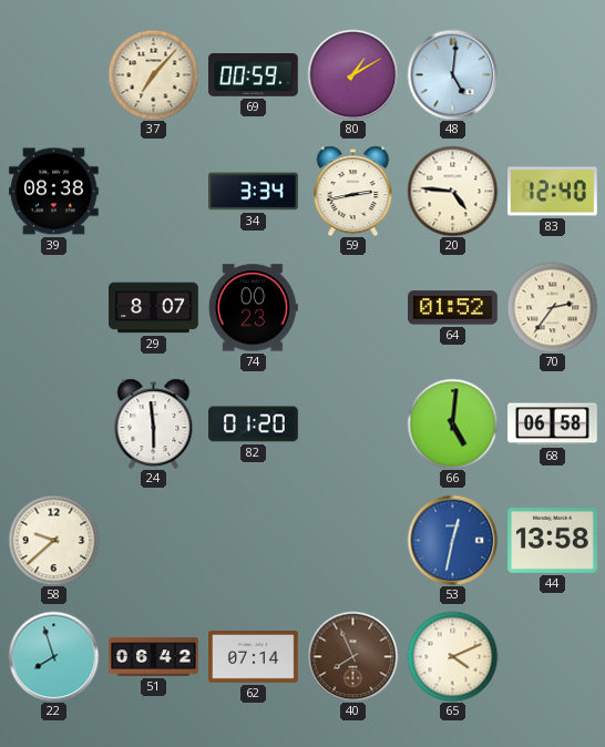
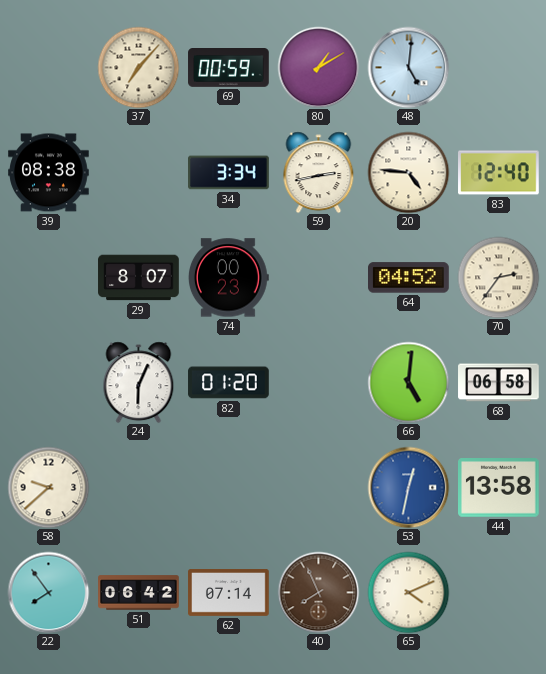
64: 01:52 -> 04:52 (409, 278)
24: 5:59 -> 6:04 (139, 382)
22: 7:57 -> 7:54 (48, 592)
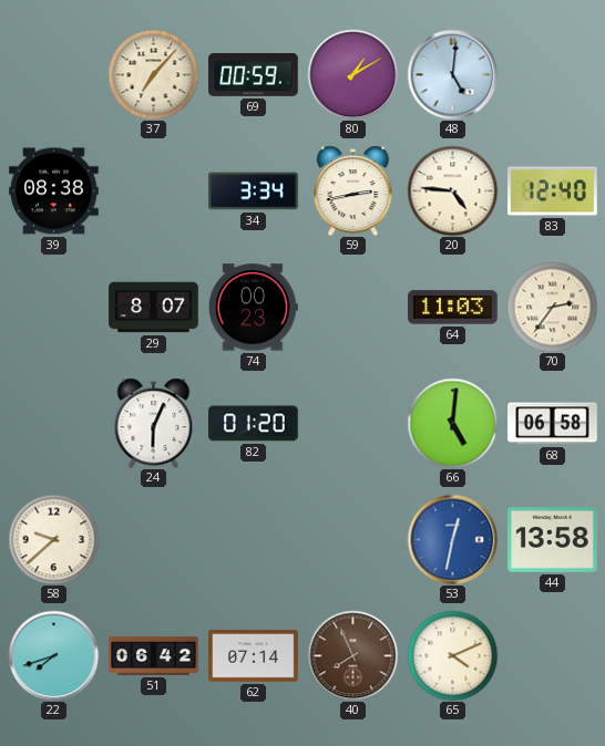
64: 04:52 -> 11:03 (453, 308)
22: 7:54 -> 7:42 (53, 655)
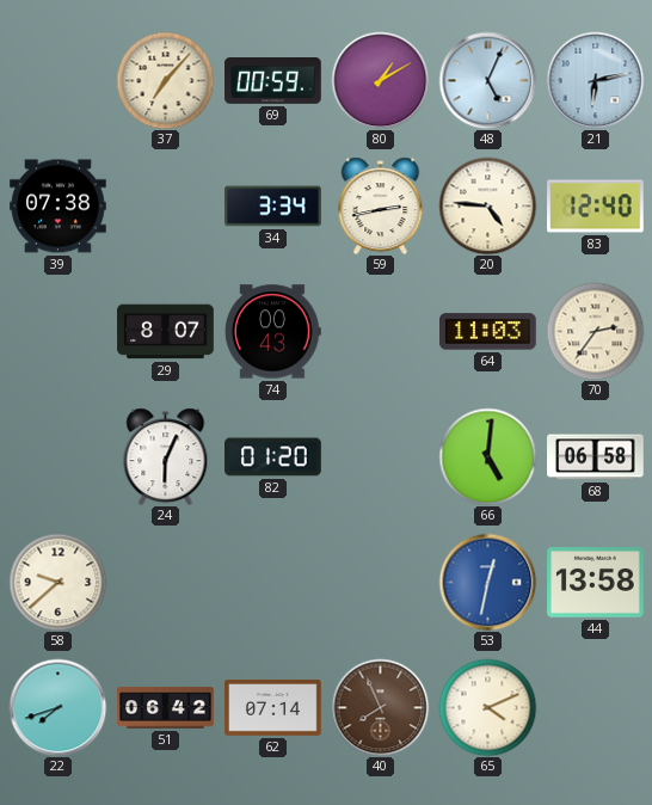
48: 5:01 -> 5:04 (487, 80)
21: none -> 6:13 (595, 80)
39: 08:38 -> 07:38 (59, 207)
74: 00:23 -> 00:43 (272, 332)
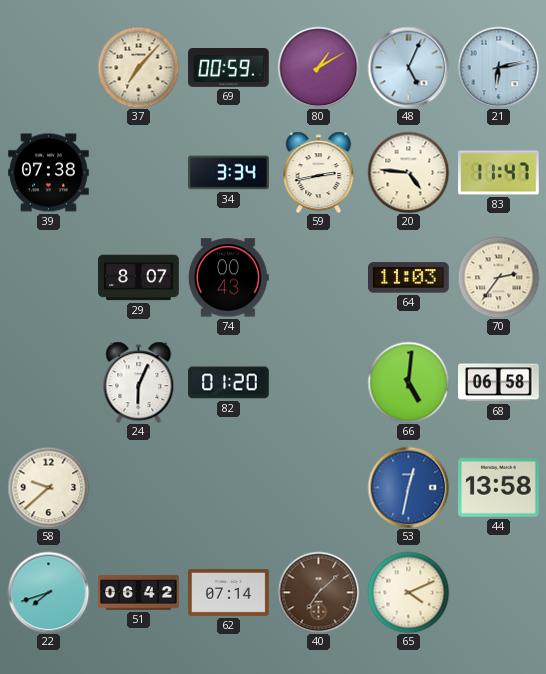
83: 12:40 -> 11:47 (499, 173)
40: 7:56 -> 7:08 (318, 592)
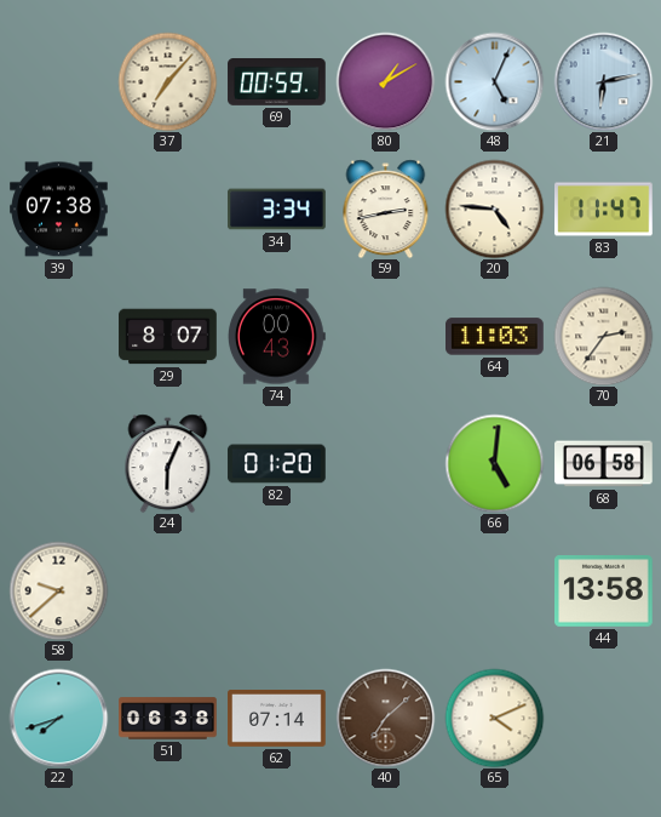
53: 12:32 -> none (408, 487)
51: 06:42 -> 06:38 (168, 719)
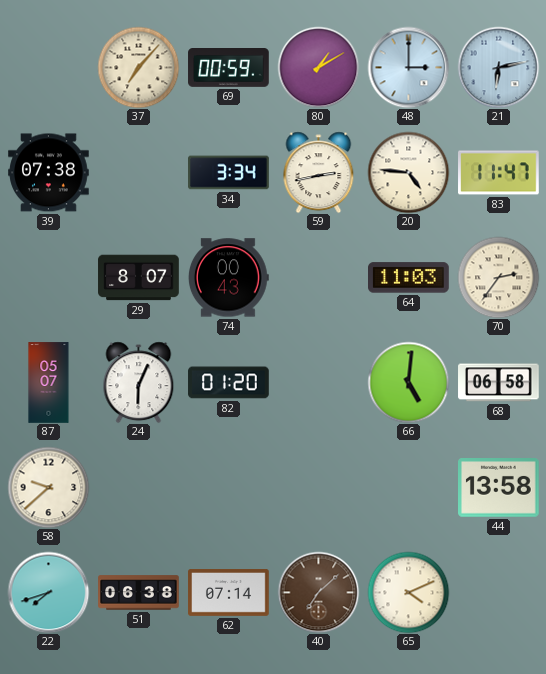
48: 5:04 -> 3:00 (408, 67)
87: none -> 05:07 (49, 383)
